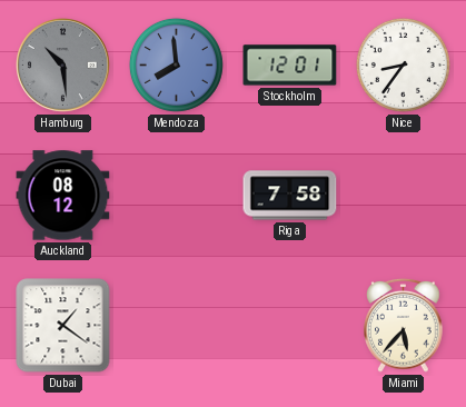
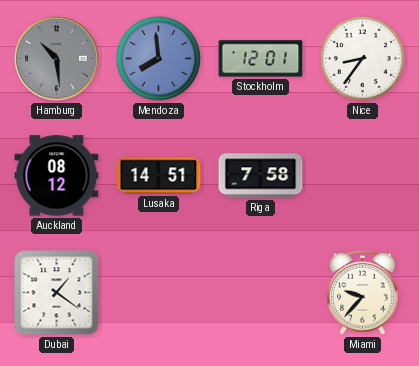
Lusaka: none -> 14:51 (159, 176)
Miami: 5:37 -> 9:37 (363, 292)
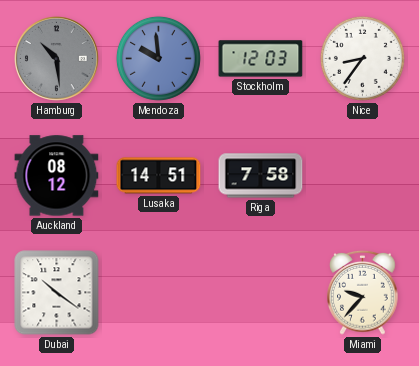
Mendoza: 7:59 -> 9:59 (158, 58)
Stockholm: 12:01 -> 12:03 (261, 59)
Dubai: 1:21 -> 10:21 (57, 293)
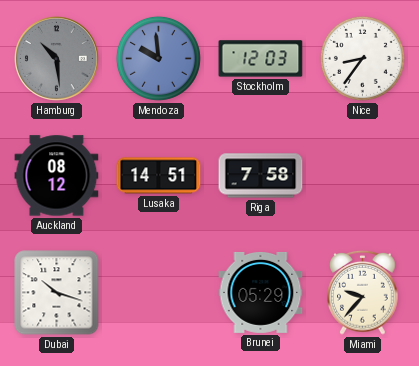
Dubai: 10:21 -> 10:18 (57, 293)
Brunei: none -> 05:29 (261, 292)
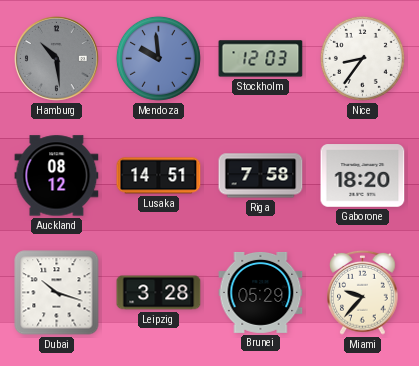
Gaborone: none -> 18:20 (363, 176)
Leipzig: none -> 3:28 (159, 293)
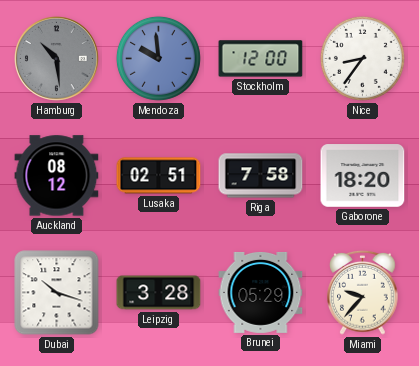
Stockholm: 12:03 -> 12:00 (261, 59)
Lusaka: 14:51 -> 02:51 (159, 176)
